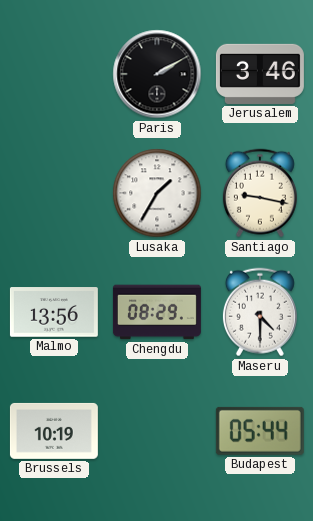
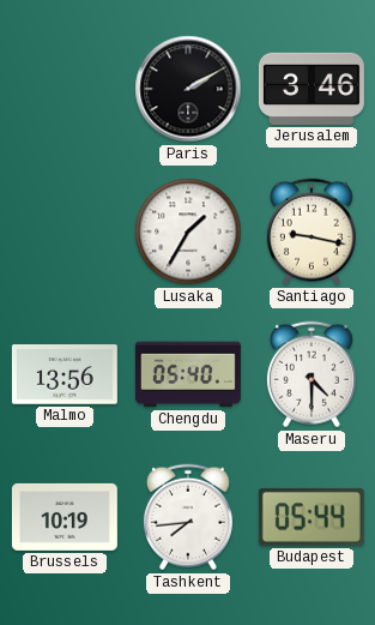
Chengdu: 08:29 -> 05:40 (188, 374)
Tashkent: none -> 7:44 (188, 517)
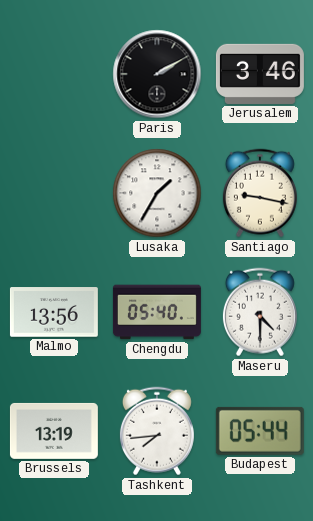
Brussels: 10:19 -> 13:19 (54, 431)
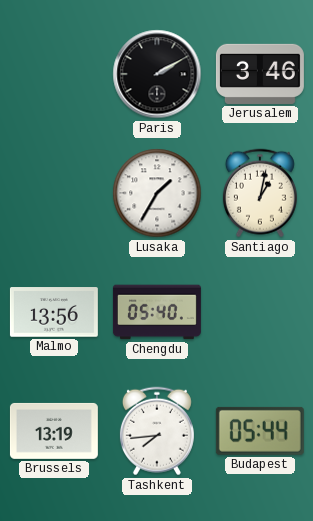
Santiago: 9:17 -> 1:02 (260, 193)
Maseru: 4:30 -> none (260, 312)
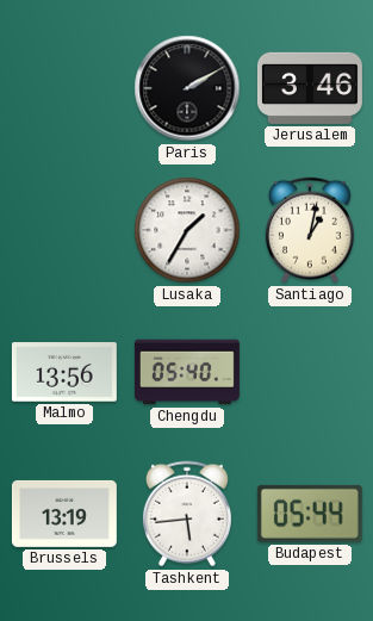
Tashkent: 7:44 -> 5:44 (187, 514)
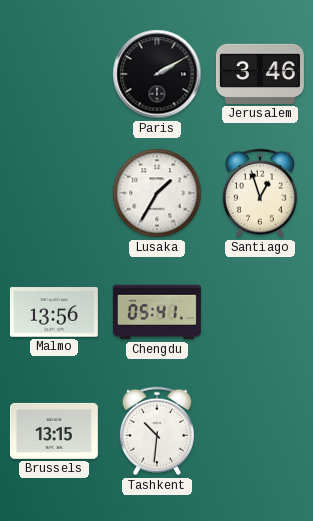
Santiago: 1:02 -> 12:57 (260, 193)
Chengdu: 05:40 -> 05:41 (157, 312)
Brussels: 13:19 -> 13:15 (54, 431)
Tashkent: 5:44 -> 10:31 (157, 431)
Budapest: 05:44 -> none (310, 514)
